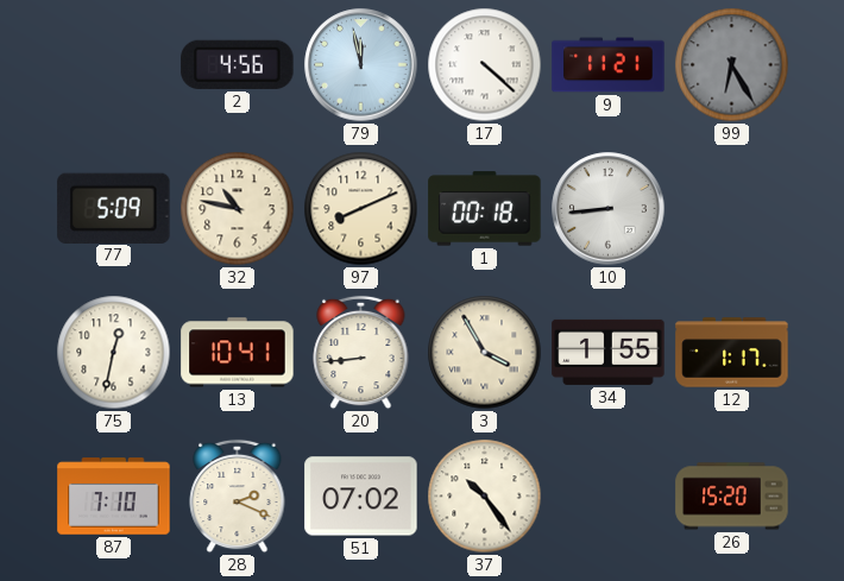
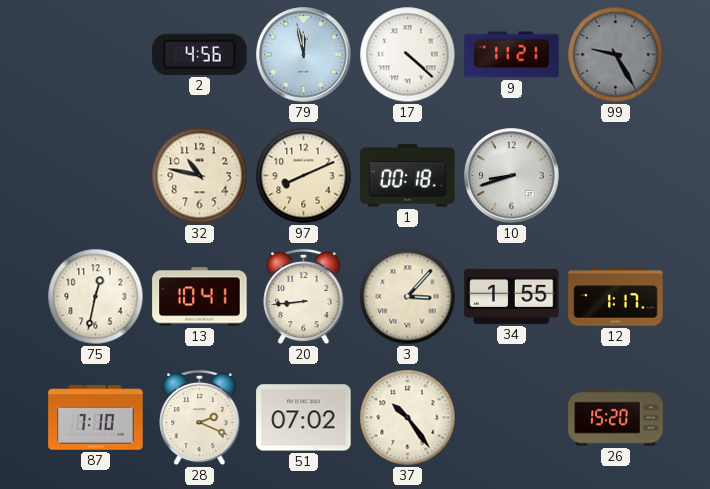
99: 6:25 -> 9:25 (616, 55)
77: 5:09 -> none (114, 208)
10: 8:44 -> 8:42 (512, 176)
3: 3:55 -> 3:07 (408, 297)
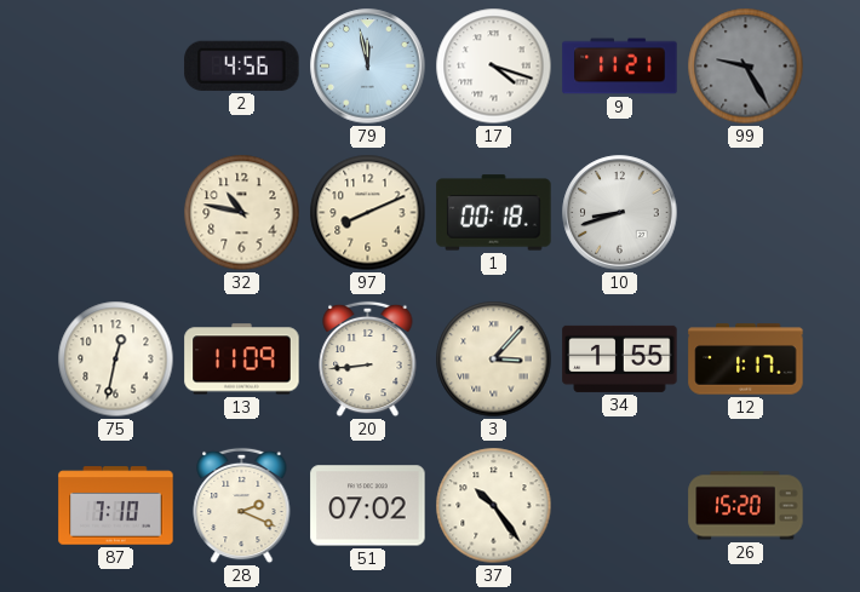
17: 4:22 -> 4:18 (494, 67)
13: 10:41 -> 11:09 (242, 360)
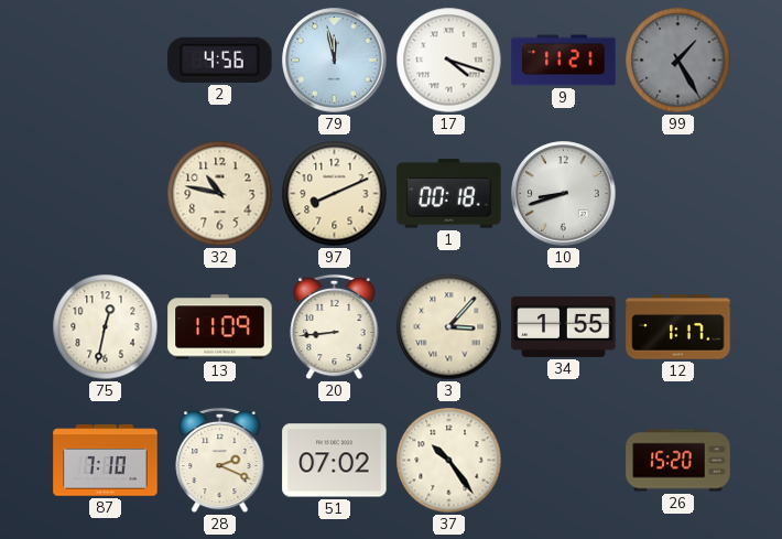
99: 9:25 -> 1:25 (678, 61)
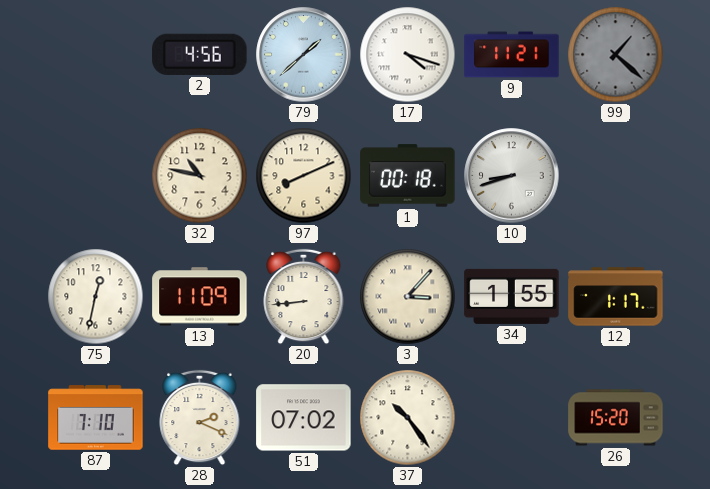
79: 11:58 -> 1:38 (304, 55)
99: 1:25 -> 1:22 (616, 55)
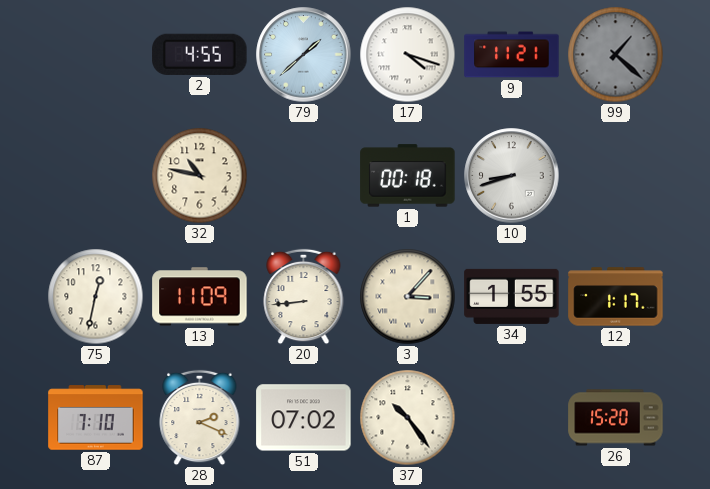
2: 4:56 -> 4:55 (200, 54)
97: 8:11 -> none (304, 176)
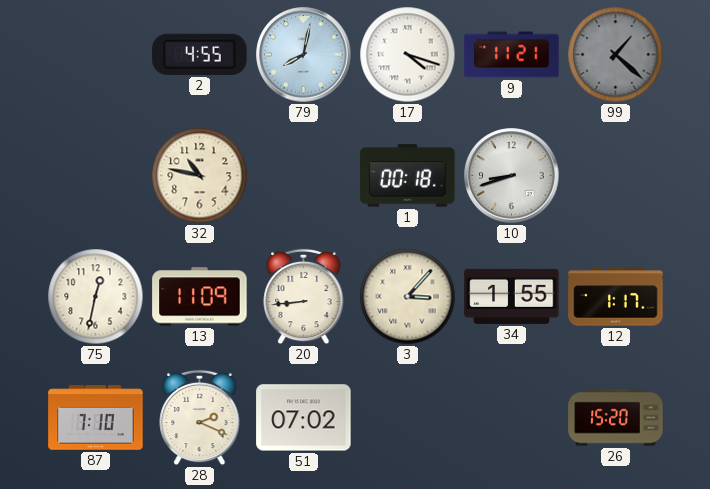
79: 1:38 -> 8:02 (304, 55)
37: 10:24 -> none (408, 418)
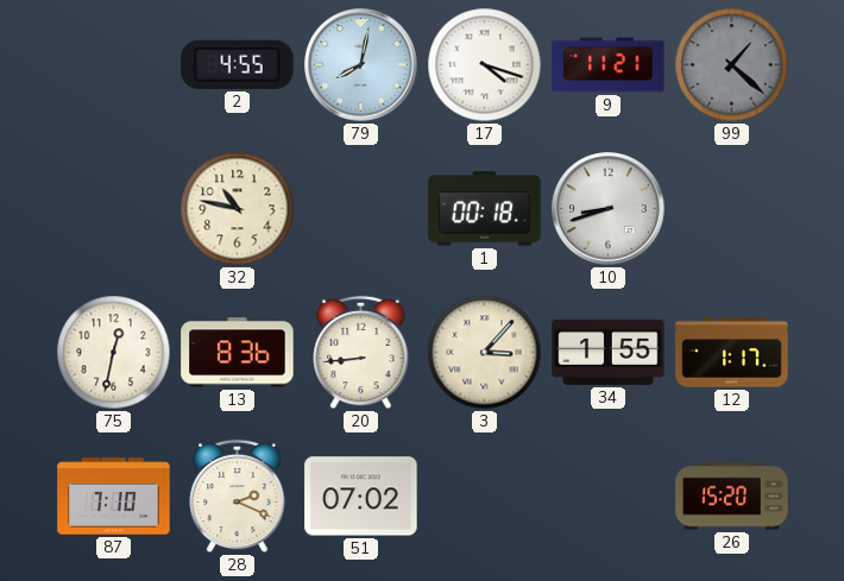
13: 11:09 -> 8:36 (238, 353)
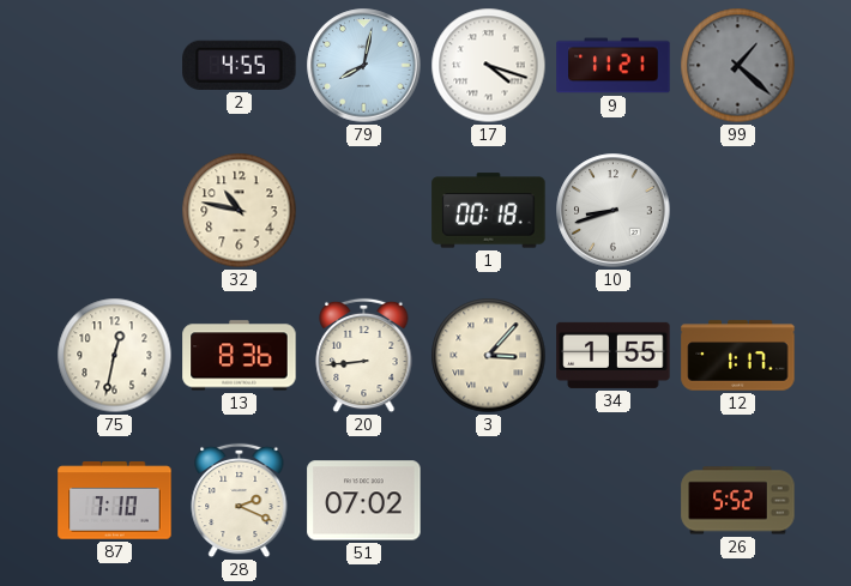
26: 15:20 -> 5:52 (738, 501)
